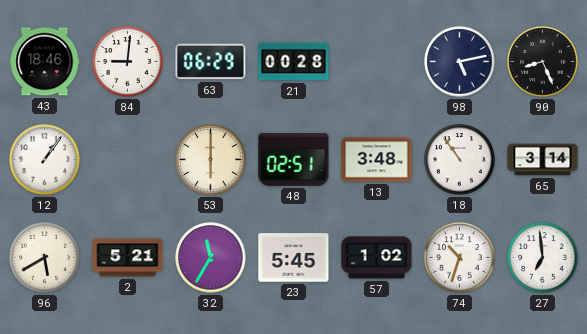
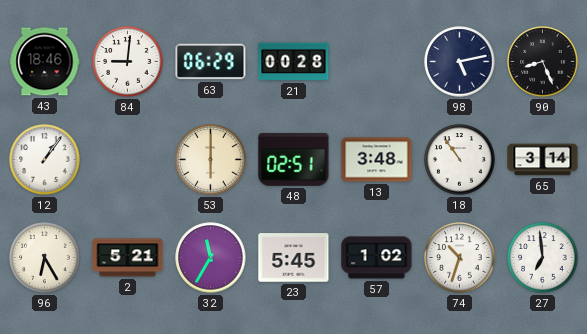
96: 5:40 -> 6:25 (45, 258)
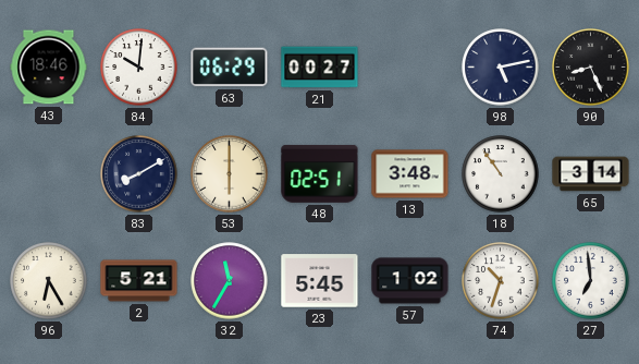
84: 9:01 -> 10:01 (139, 68)
21: 00:28 -> 00:27 (320, 68)
12: 1:06 -> none (45, 160)
83: none -> 8:10 (139, 174)
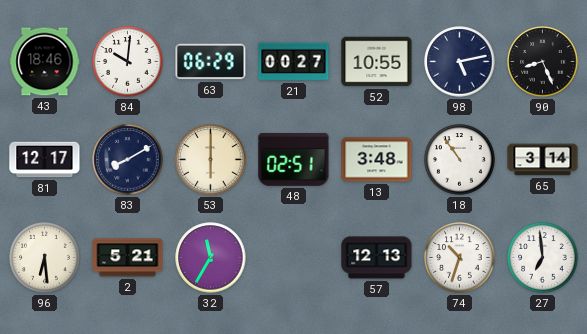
52: none -> 10:55 (377, 62)
81: none -> 12:17 (45, 160)
96: 6:25 -> 6:29 (45, 258)
23: 5:45 -> none (320, 281)
57: 1:02 -> 12:13 (377, 258)
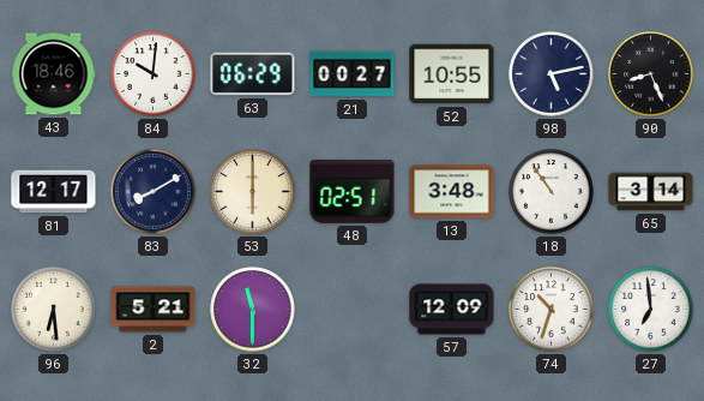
32: 11:35 -> 11:30 (253, 310)
57: 12:13 -> 12:09 (452, 310)
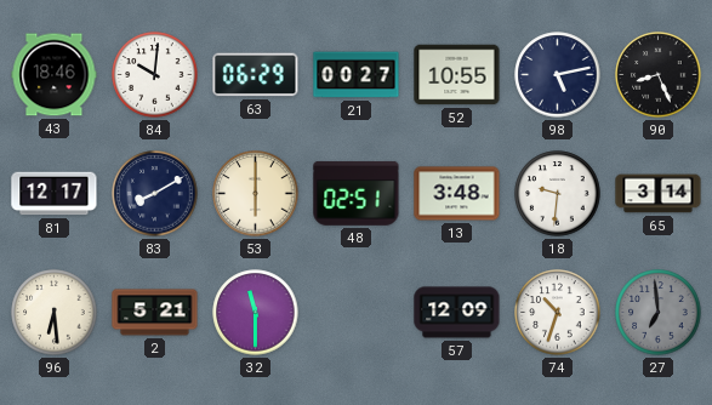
18: 10:54 -> 9:31 (558, 194)
27 dial: white -> grey (659, 313)
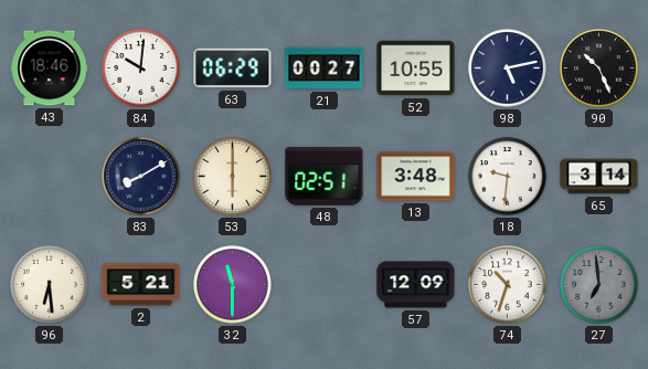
90: 8:26 -> 10:26 (599, 68)
81: 12:17 -> none (55, 194)
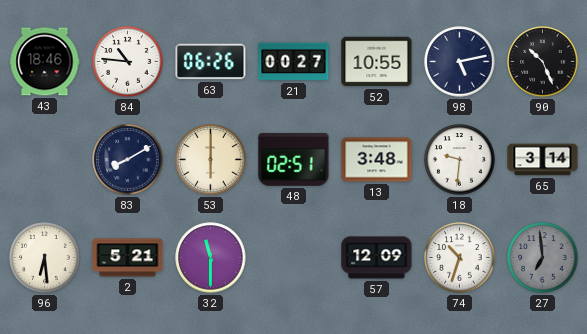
84: 10:01 -> 10:46 (128, 62)
63: 06:29 -> 06:26 (211, 62)
